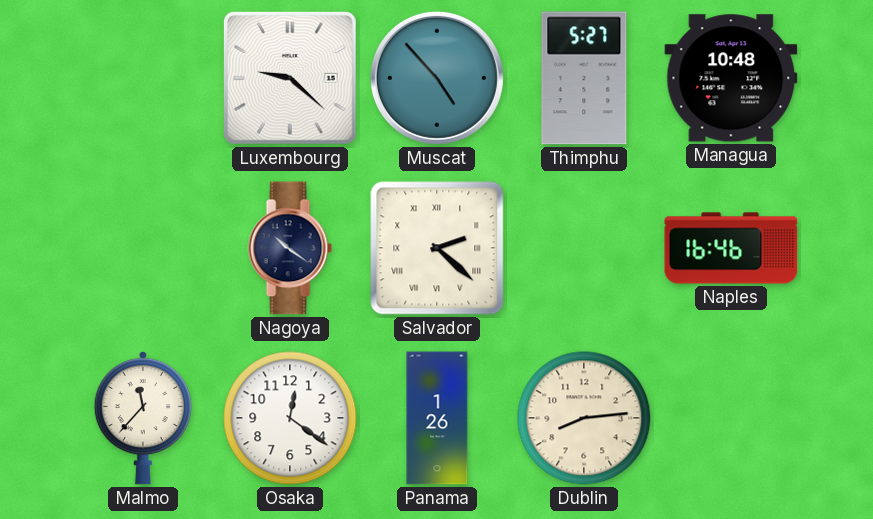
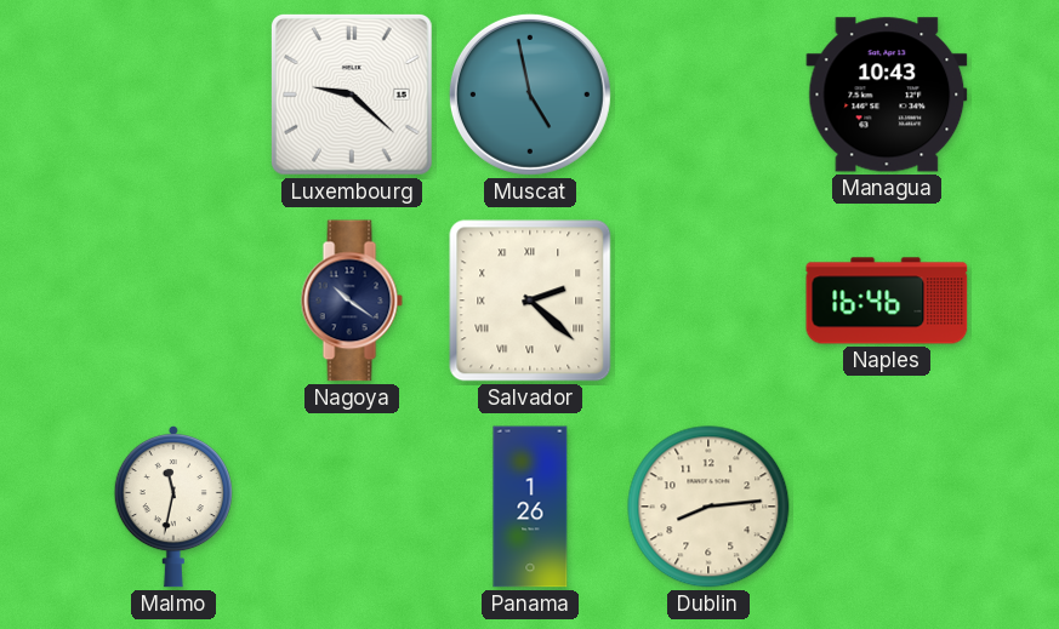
Muscat: 4:53 -> 4:58 (530, 95)
Thimphu: 5:27 -> none (584, 78)
Managua: 10:48 -> 10:43 (887, 95)
Malmo: 11:37 -> 11:32 (173, 507)
Osaka: 12:21 -> none (290, 418)
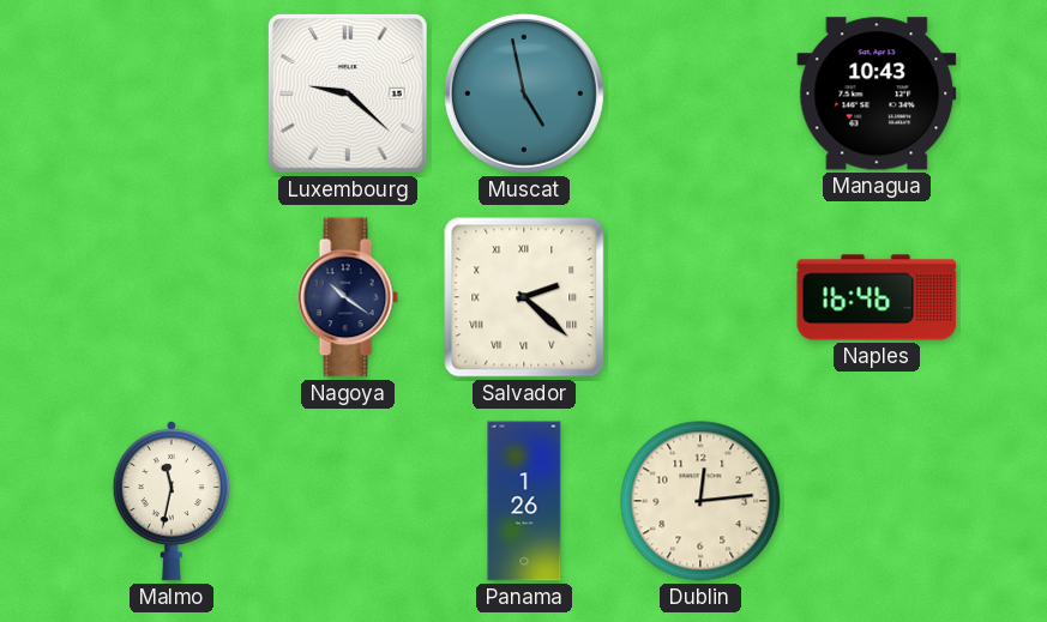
Dublin: 8:14 -> 12:14 (700, 501)
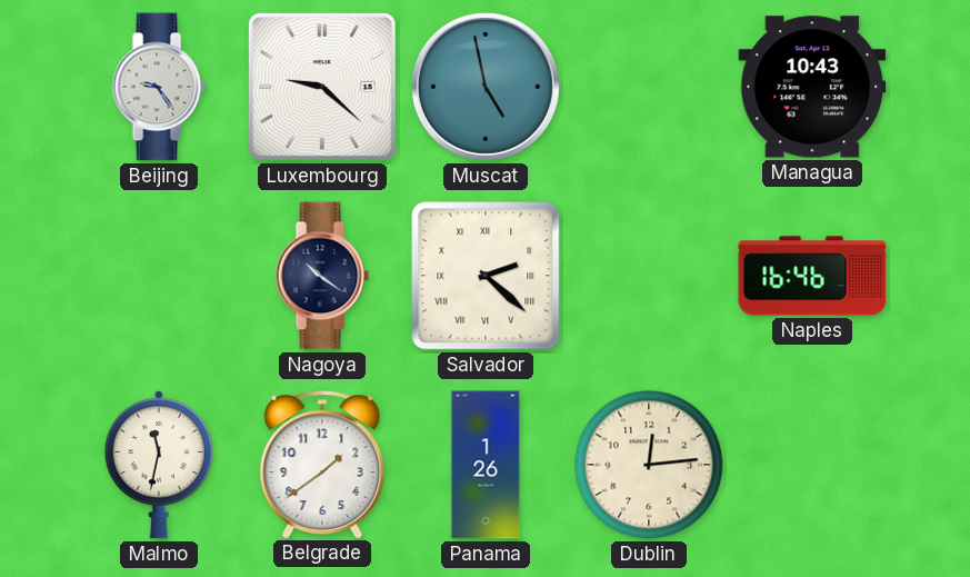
Beijing: none -> 9:24 (159, 87)
Belgrade: none -> 1:39 (322, 465)
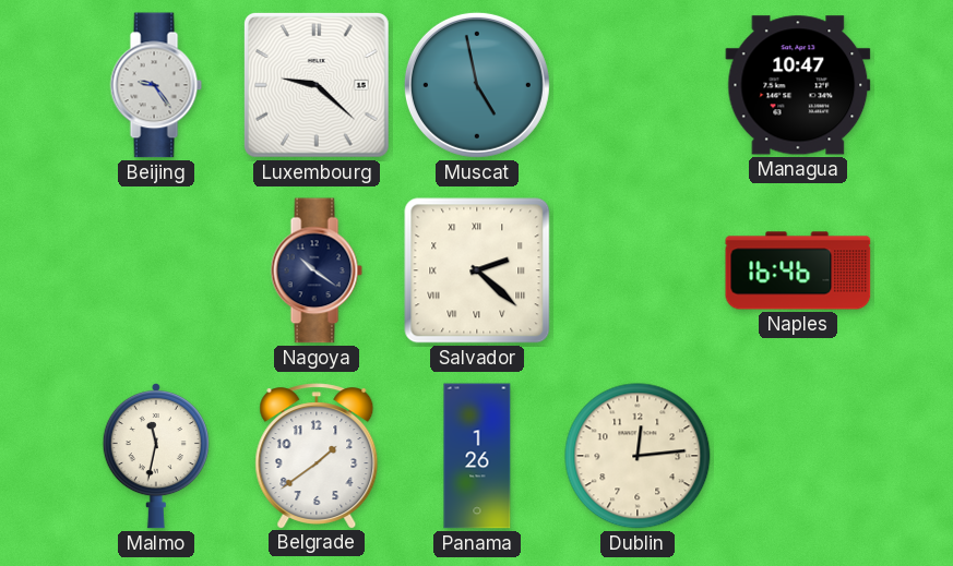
Managua: 10:43 -> 10:47 (798, 85)
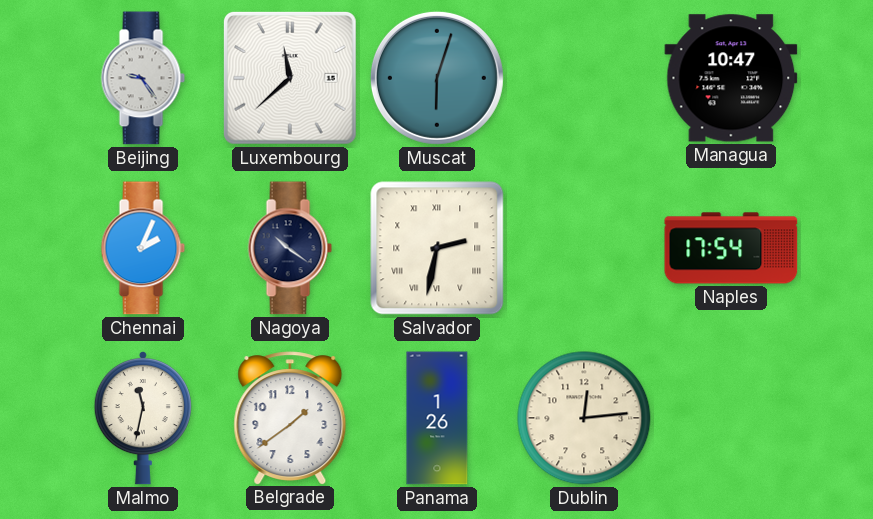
Luxembourg: 9:22 -> 11:38 (290, 78)
Muscat: 4:58 -> 6:03 (437, 78)
Chennai: none -> 2:04 (143, 248)
Salvador: 2:22 -> 2:32 (437, 248)
Naples: 16:46 -> 17:54 (731, 248)
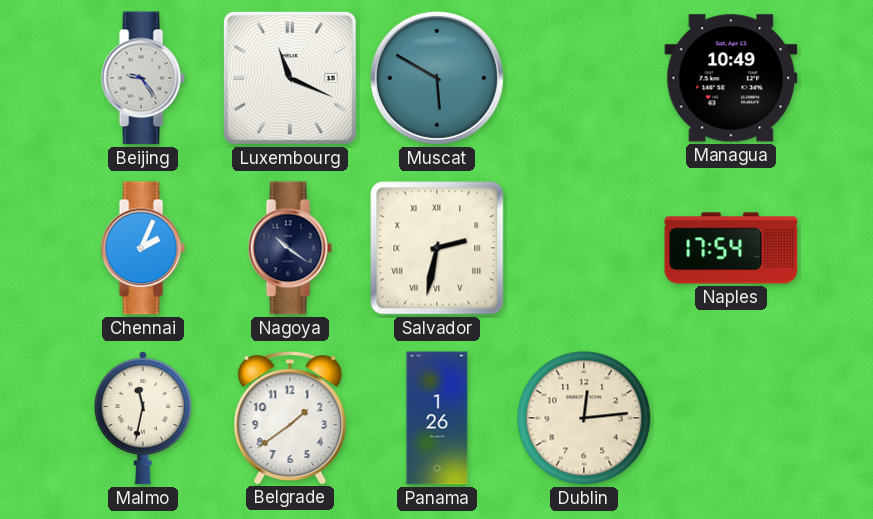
Luxembourg: 11:38 -> 11:19 (290, 78)
Muscat: 6:03 -> 5:50 (437, 78)
Managua: 10:47 -> 10:49 (731, 78)
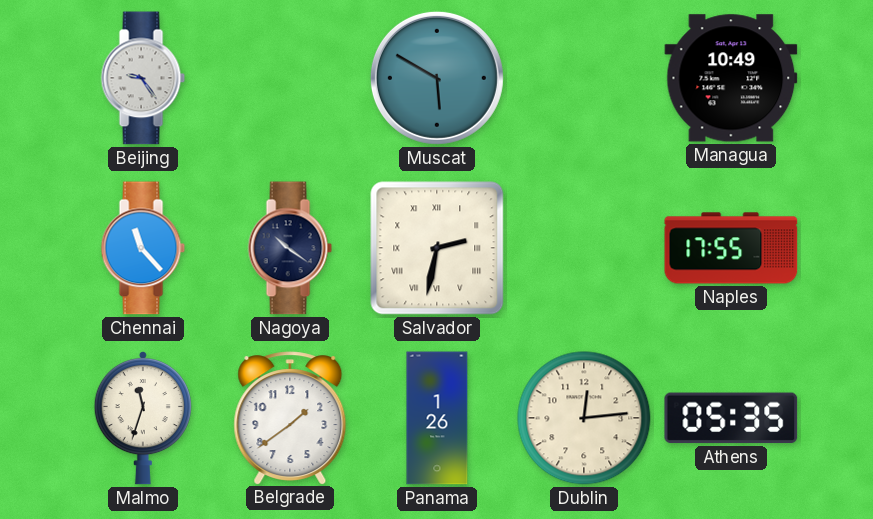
Luxembourg: 11:19 -> none (290, 78)
Chennai: 2:04 -> 11:23 (143, 248)
Naples: 17:54 -> 17:55 (731, 248)
Malmo: 11:32 -> 11:33 (143, 418)
Athens: none -> 05:35 (731, 418)
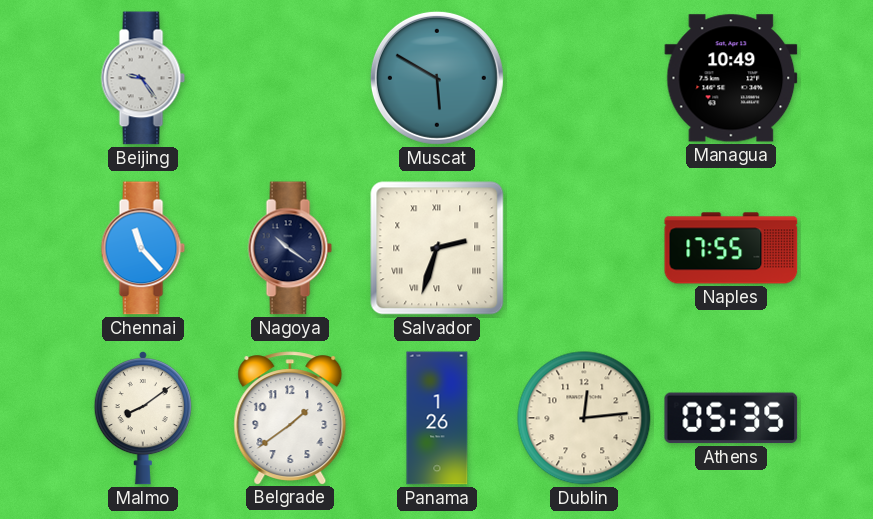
Salvador: 2:32 -> 2:33 (437, 248)
Malmo: 11:33 -> 8:09 (143, 418)
